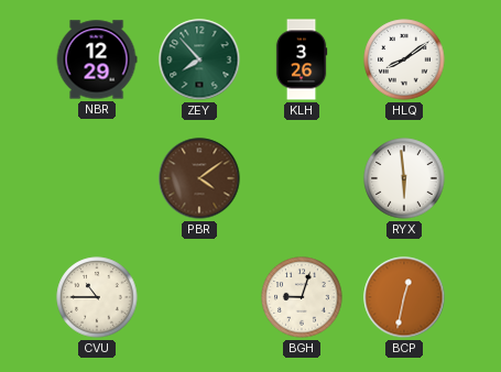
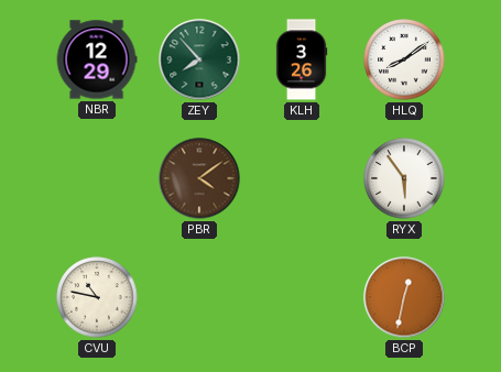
RYX: 5:59 -> 5:54 (404, 178)
CVU: 10:45 -> 10:47 (97, 297)
BGH: 9:03 -> none (302, 297)
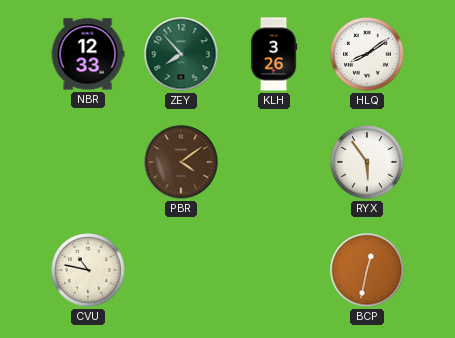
NBR: 12:29 -> 12:33 (88, 54)
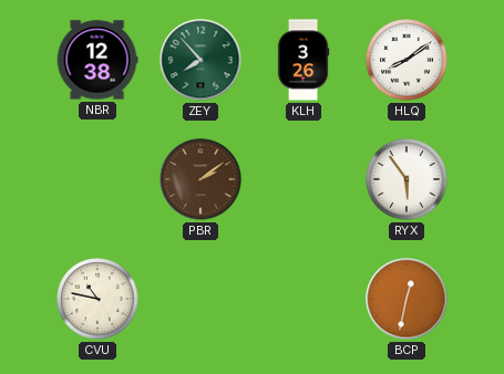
NBR: 12:33 -> 12:38 (97, 60)
PBR: 4:09 -> 2:09 (200, 179)
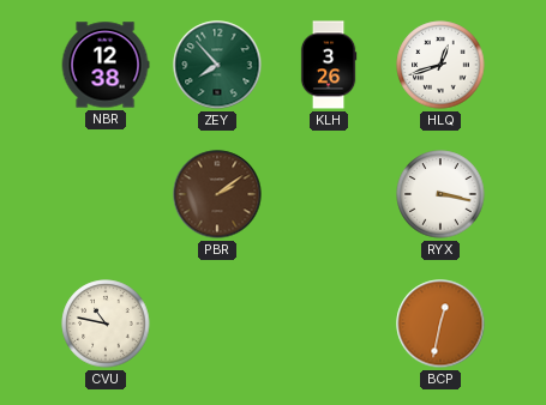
HLQ: 8:09 -> 12:42 (440, 65)
RYX: 5:54 -> 3:17 (440, 194)
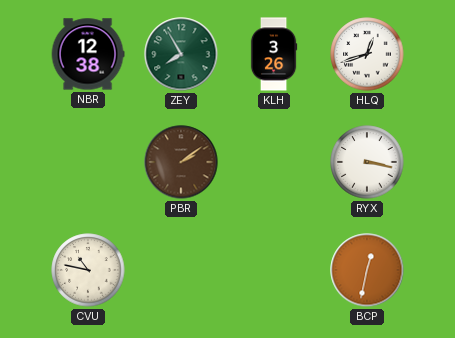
ZEY: 7:53 -> 7:55 (181, 54)
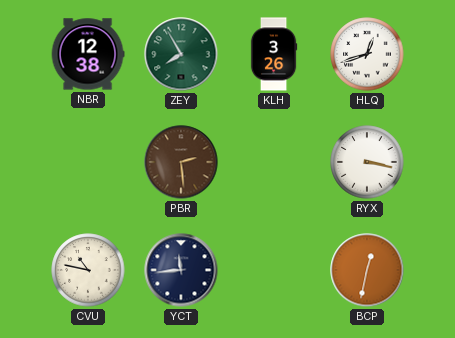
PBR: 2:09 -> 2:29 (181, 162)
YCT: none -> 11:44 (181, 270)
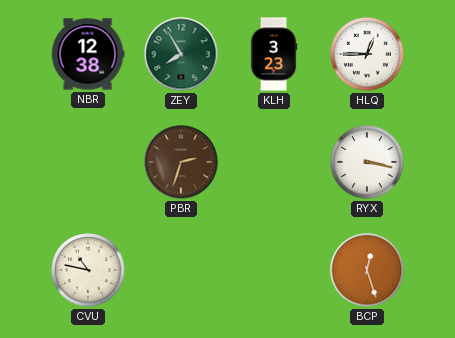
KLH: 3:26 -> 3:23 (274, 54)
HLQ: 12:42 -> 12:45 (367, 54)
PBR: 2:29 -> 2:33 (181, 162)
YCT: 11:44 -> none (181, 270)
BCP: 12:32 -> 12:27 (367, 270)
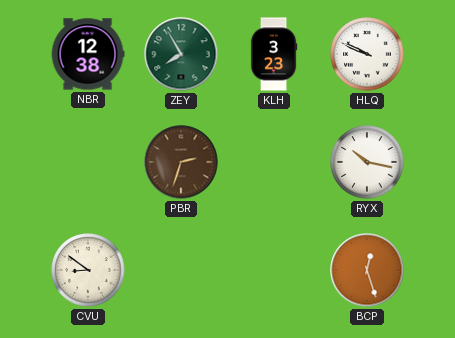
HLQ: 12:45 -> 9:49 (367, 54)
RYX: 3:17 -> 10:17 (367, 162)
CVU: 10:47 -> 8:51 (88, 270)
